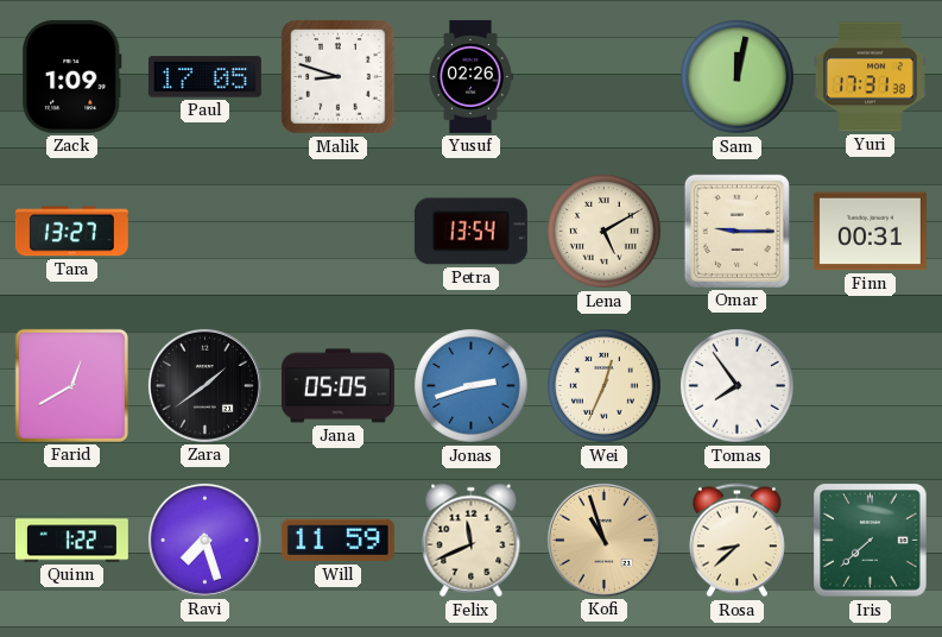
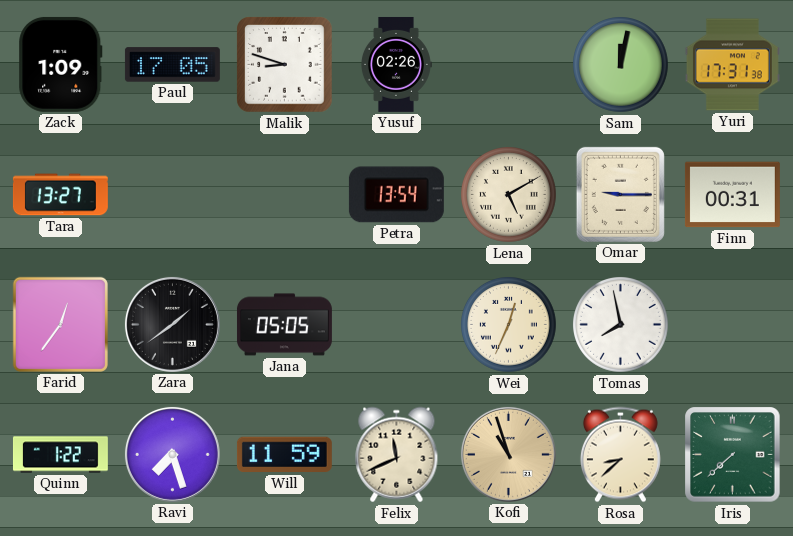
Farid: 12:40 -> 12:36 (60, 324)
Jonas: 2:42 -> none (472, 386)
Tomas: 7:54 -> 7:58 (621, 325)
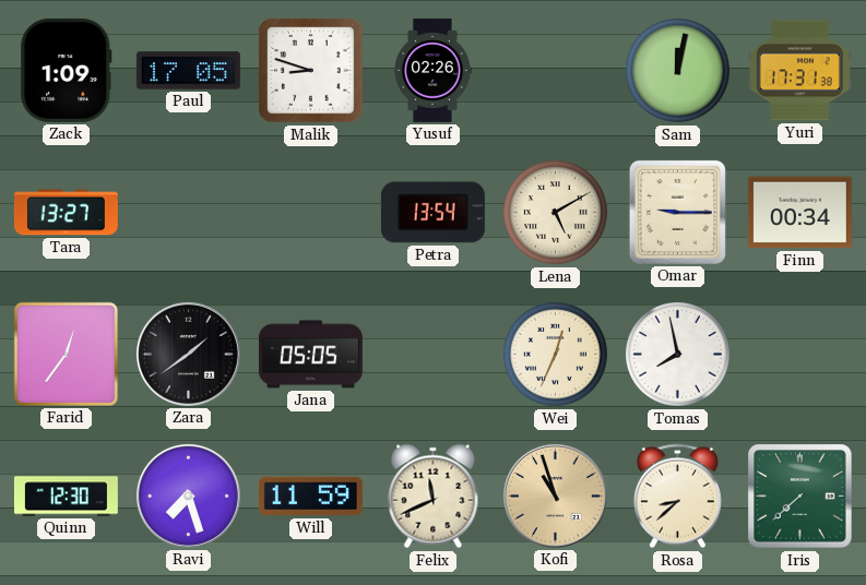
Finn: 00:31 -> 00:34 (799, 213)
Quinn: 1:22 -> 12:30 (66, 497)
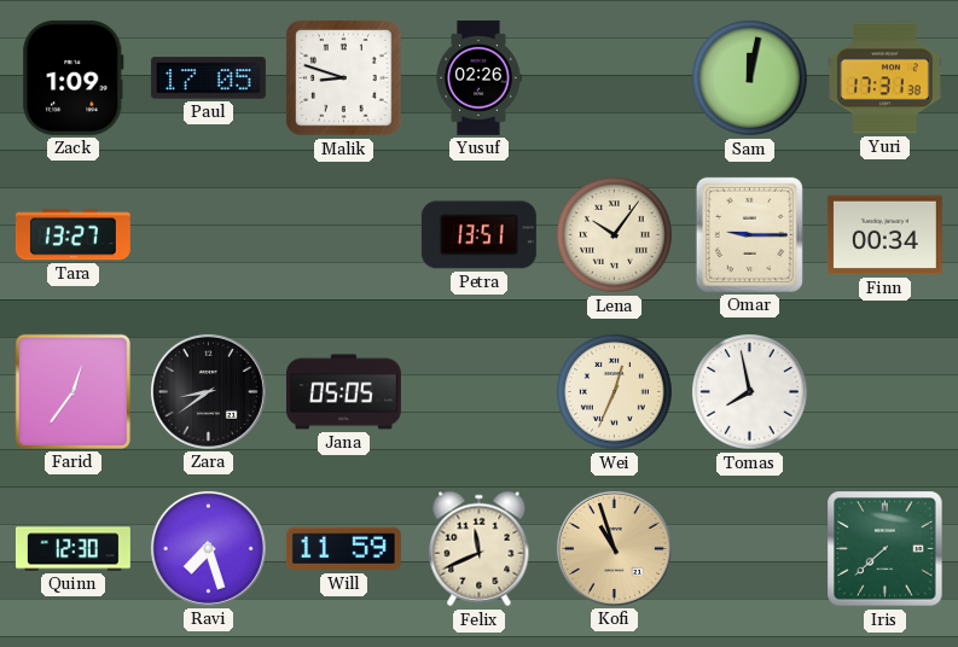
Petra: 13:54 -> 13:51 (478, 235)
Lena: 5:10 -> 10:06 (615, 235)
Zara: 1:39 -> 8:39 (208, 391)
Rosa: 8:38 -> none (677, 497)
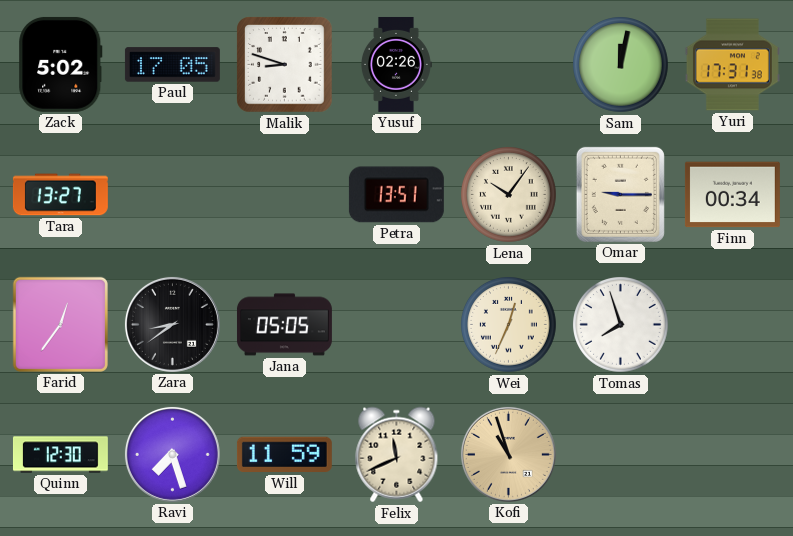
Zack: 1:09 -> 5:02 (61, 64)
Tomas: 7:58 -> 7:57 (621, 325)
Iris: 7:38 -> none (886, 549)
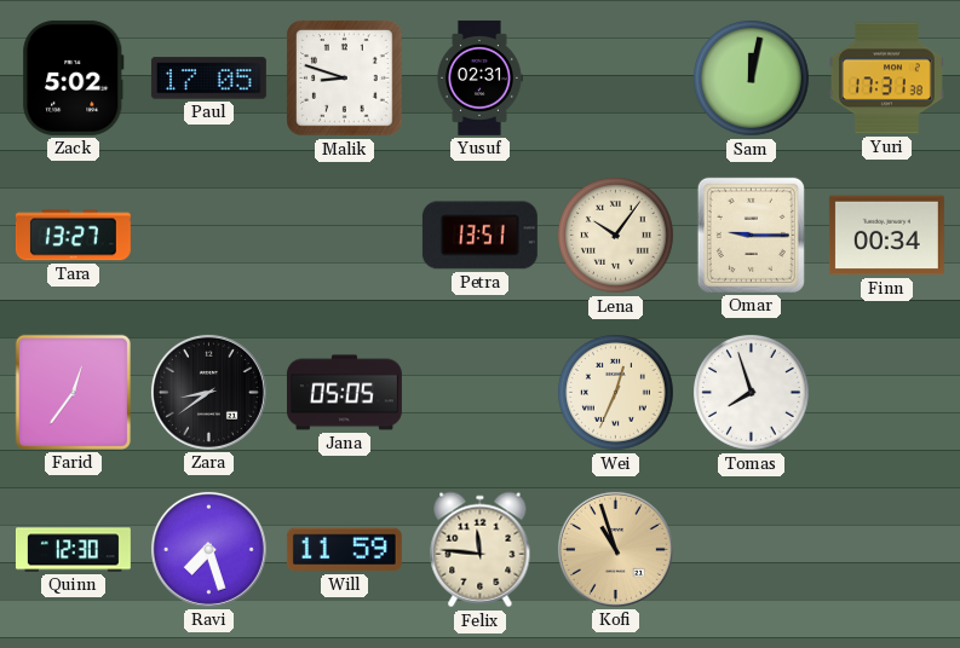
Yusuf: 02:26 -> 02:31 (479, 77)
Felix: 11:41 -> 11:46 (481, 550)
